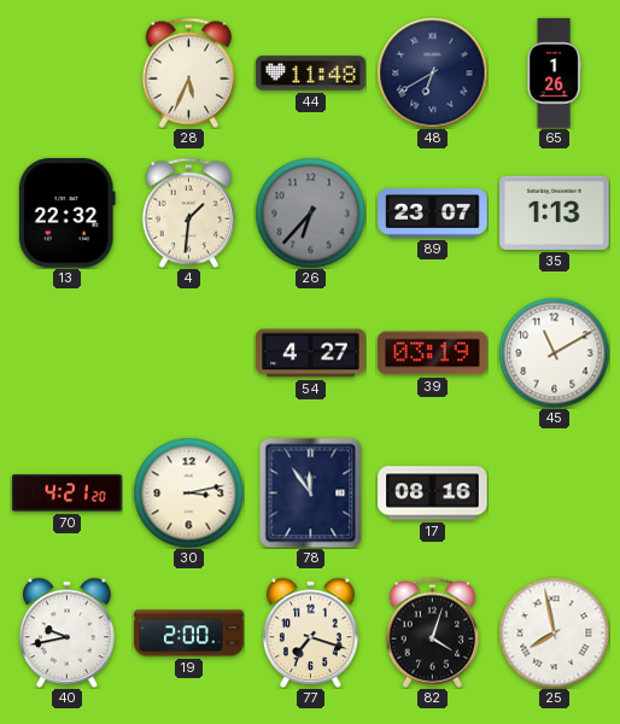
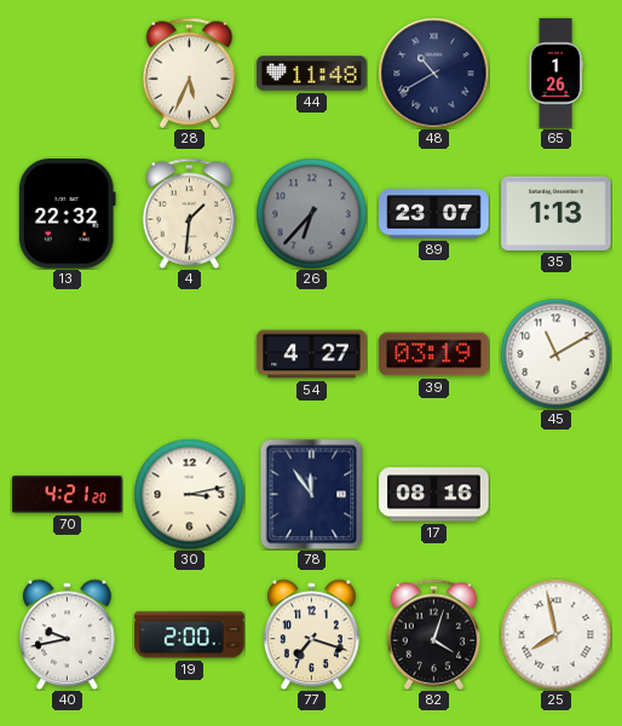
48: 6:40 -> 10:40 (433, 73)
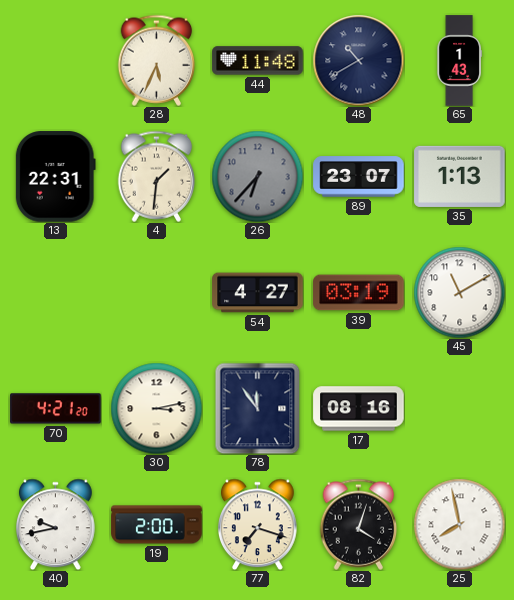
65: 1:26 -> 1:43 (459, 61)
13: 22:32 -> 22:31 (55, 177)
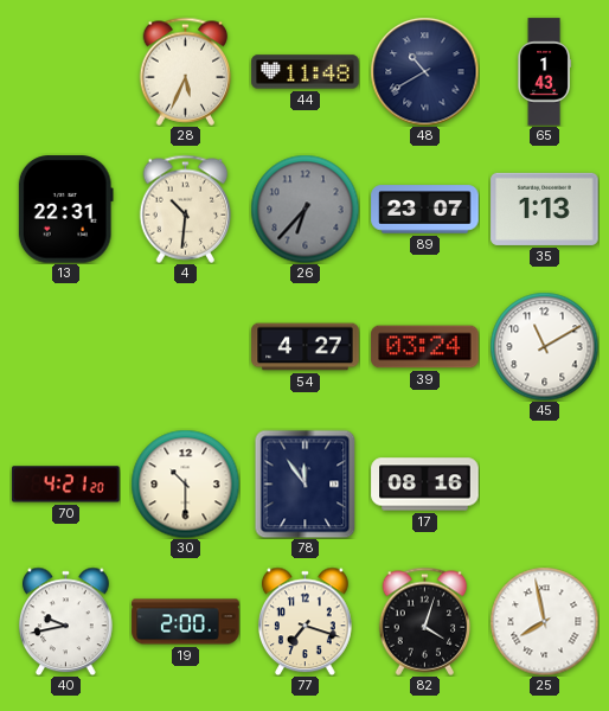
4: 1:31 -> 10:31 (186, 209)
39: 03:19 -> 03:24 (425, 347)
30: 3:13 -> 10:30 (185, 483)
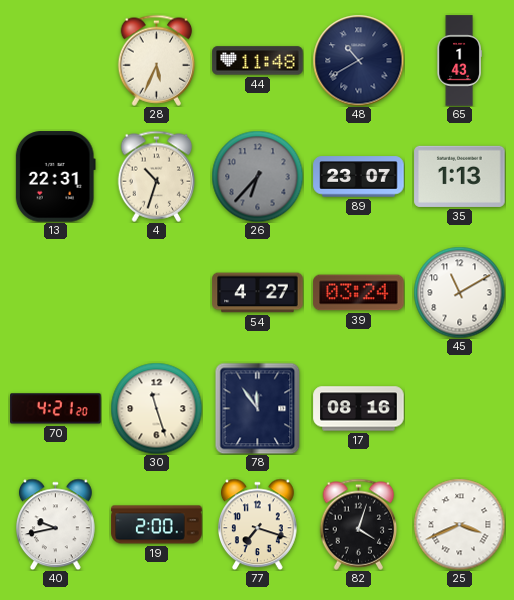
4: 10:31 -> 10:33 (157, 176)
30: 10:30 -> 11:27 (156, 408)
25: 7:58 -> 3:41 (459, 524)
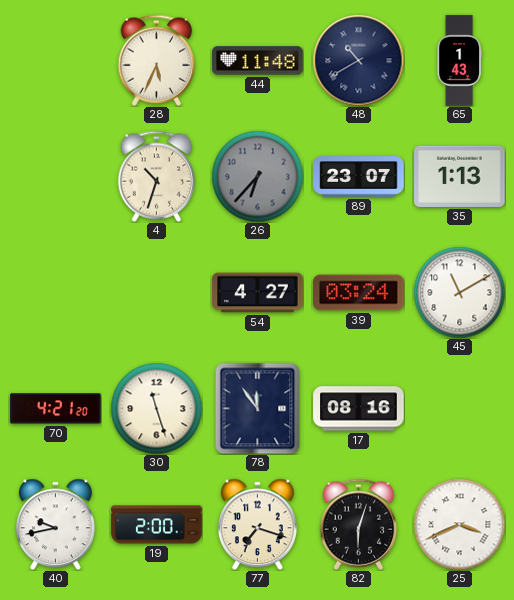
13: 22:31 -> none (55, 177)
82: 4:03 -> 6:03 (359, 524)
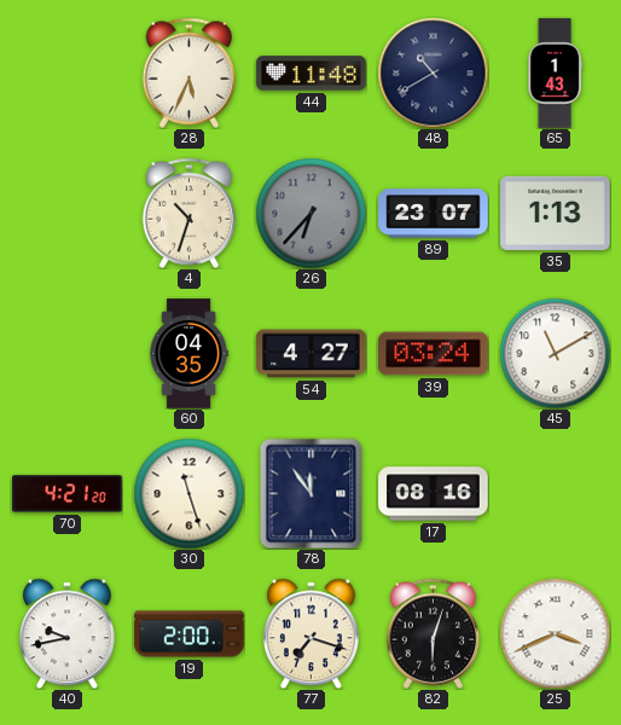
60: none -> 04:35 (188, 354)
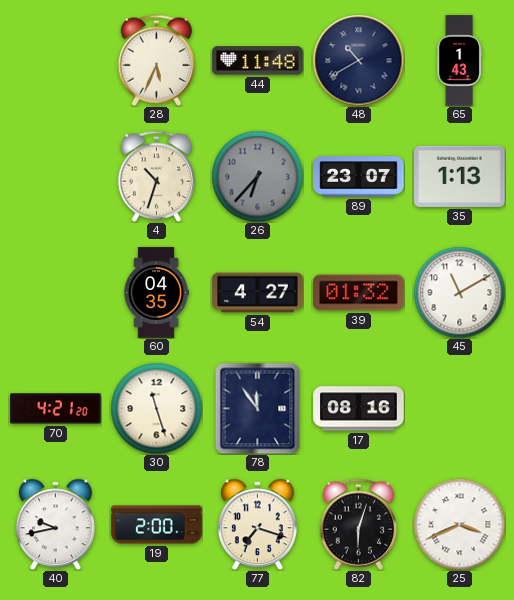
39: 03:24 -> 01:32 (359, 293)
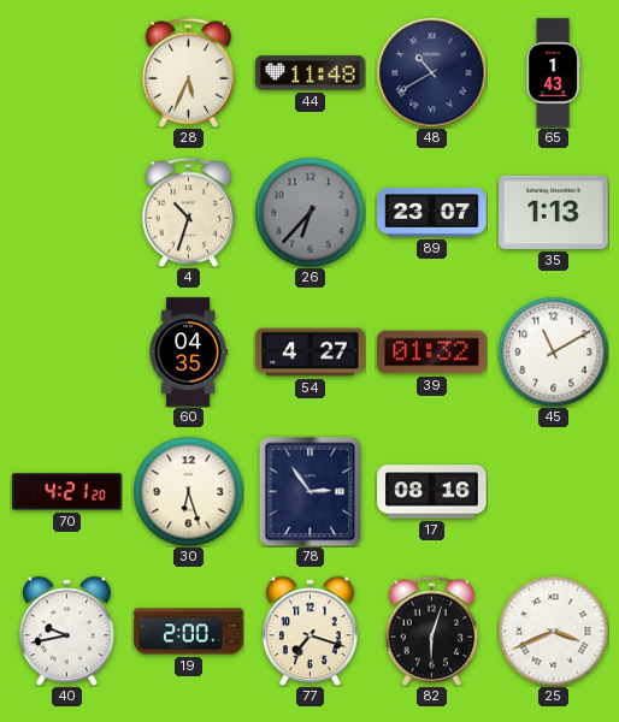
30: 11:27 -> 6:27 (188, 491)
78: 11:54 -> 2:54 (311, 491)
